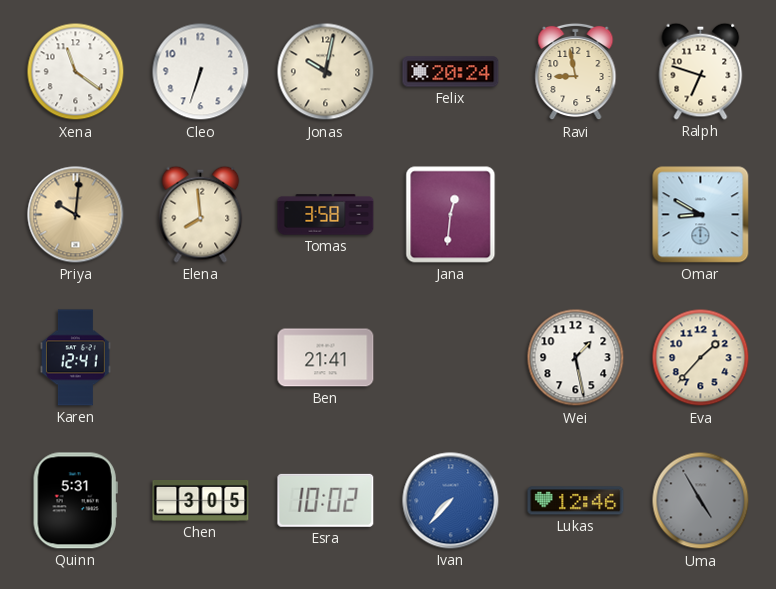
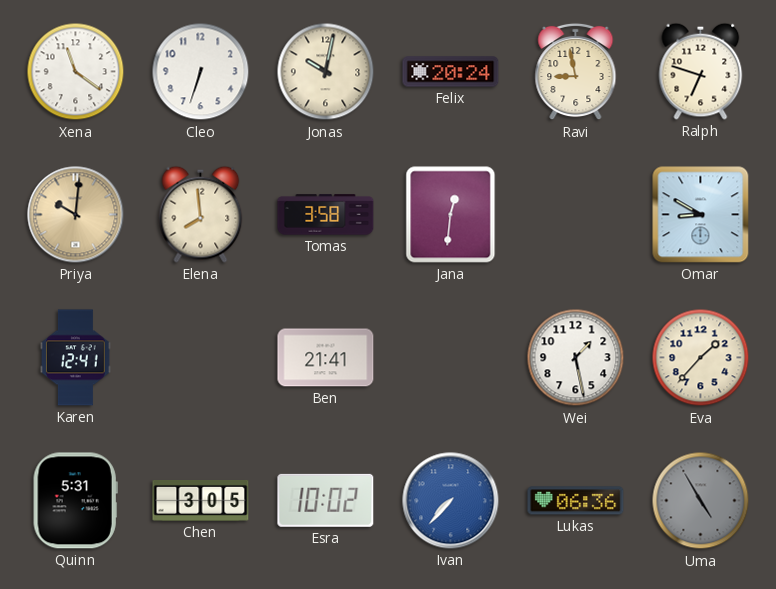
Lukas: 12:46 -> 06:36 (576, 501)
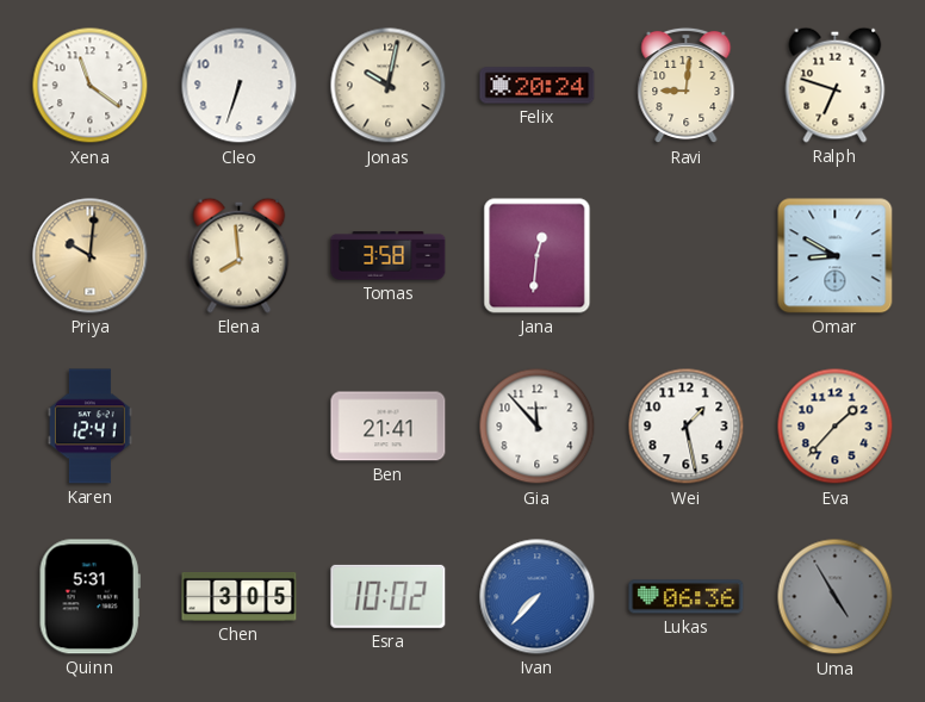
Ravi: 8:58 -> 9:01 (687, 86)
Gia: none -> 11:53 (538, 427)
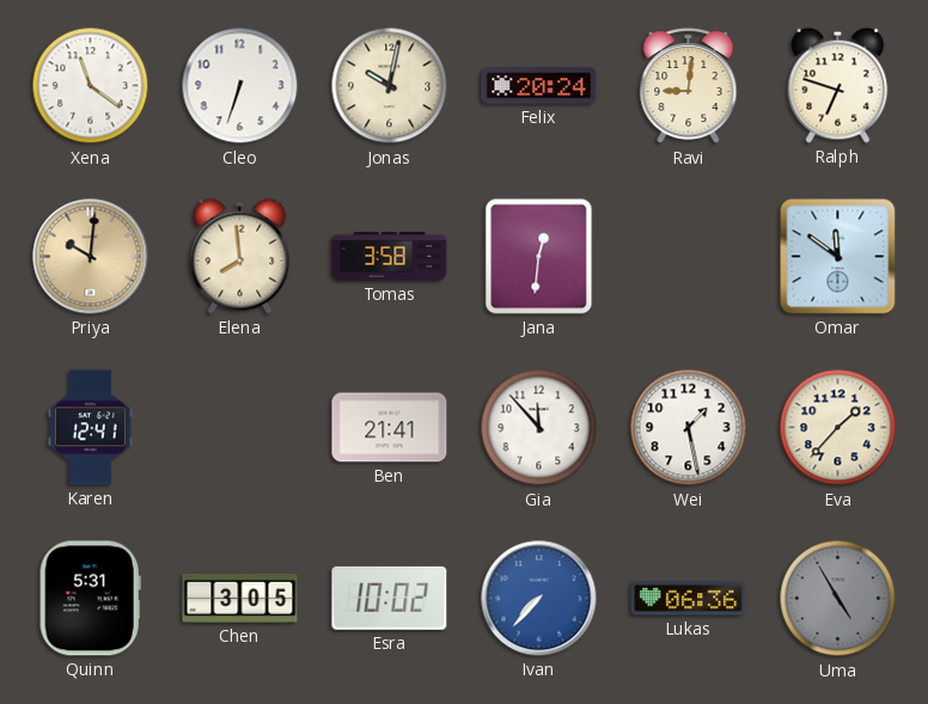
Omar: 8:50 -> 11:51 (838, 257)
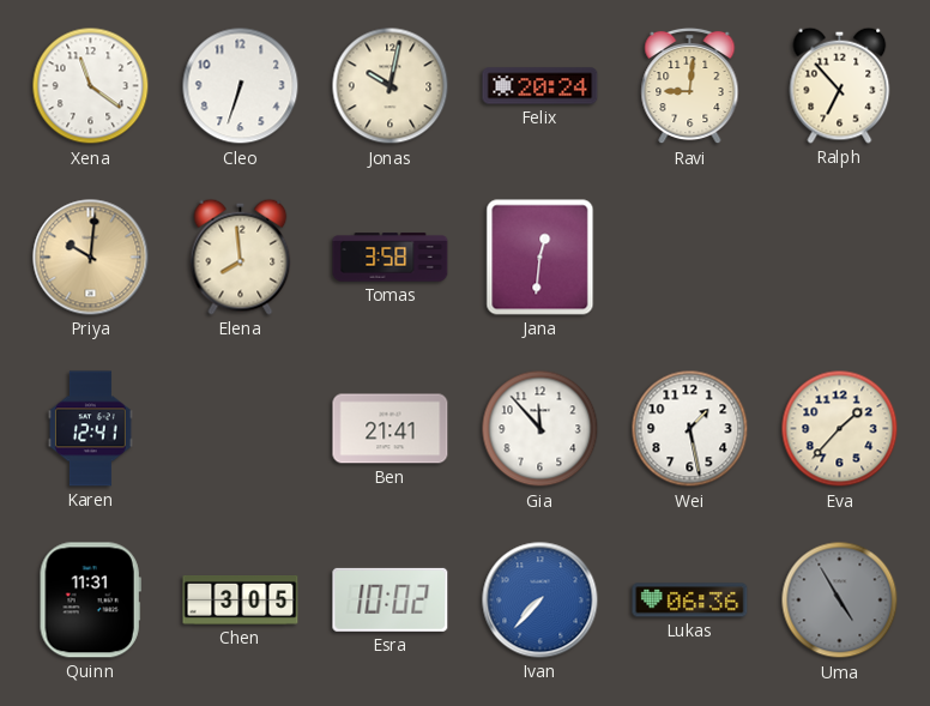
Ralph: 6:48 -> 6:53 (840, 85)
Omar: 11:51 -> none (838, 257)
Quinn: 5:31 -> 11:31 (90, 601)
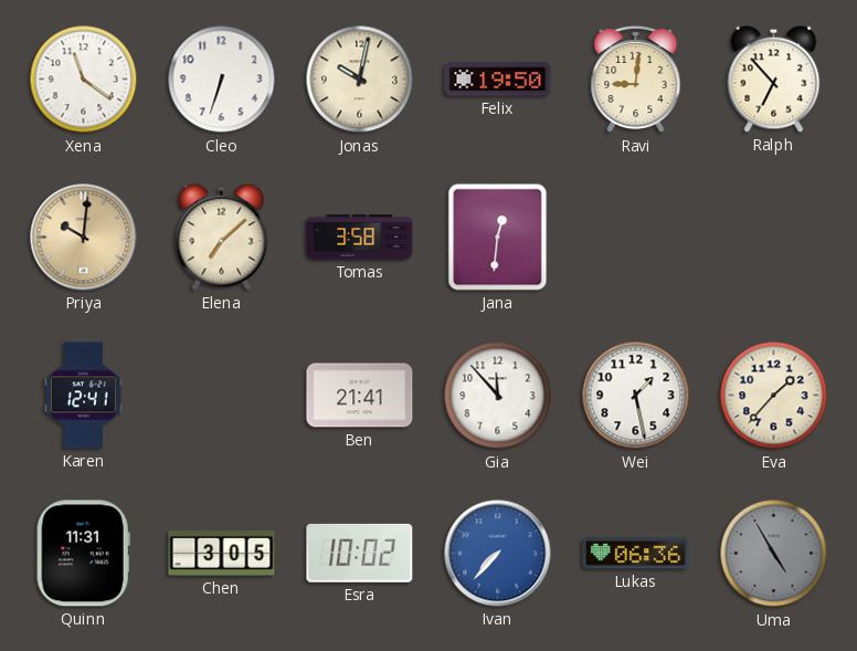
Felix: 20:24 -> 19:50 (498, 80)
Elena: 7:59 -> 7:08 (222, 237)
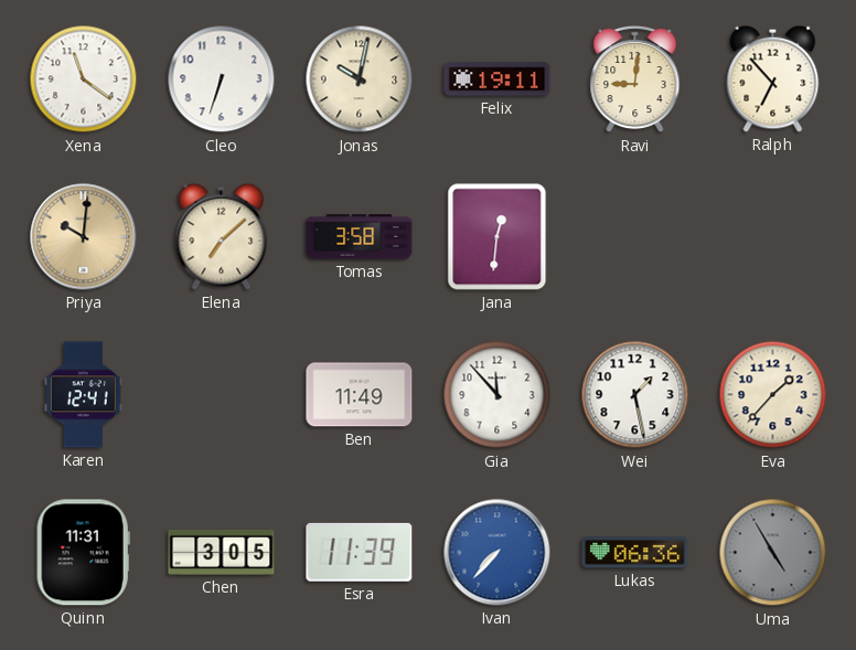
Felix: 19:50 -> 19:11 (497, 79)
Ben: 21:41 -> 11:49 (360, 395)
Esra: 10:02 -> 11:39 (360, 552)
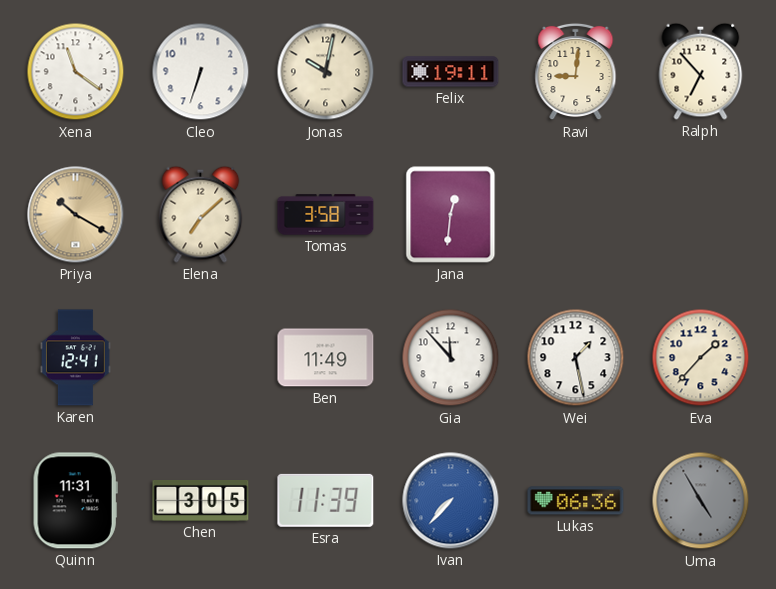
Priya: 10:01 -> 10:20 (76, 215)
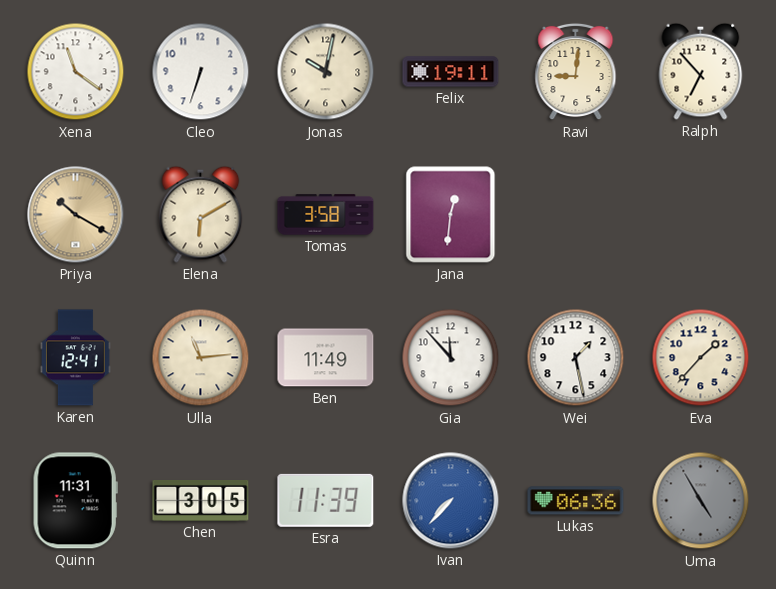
Elena: 7:08 -> 6:10 (201, 214)
Ulla: none -> 11:14 (201, 358)
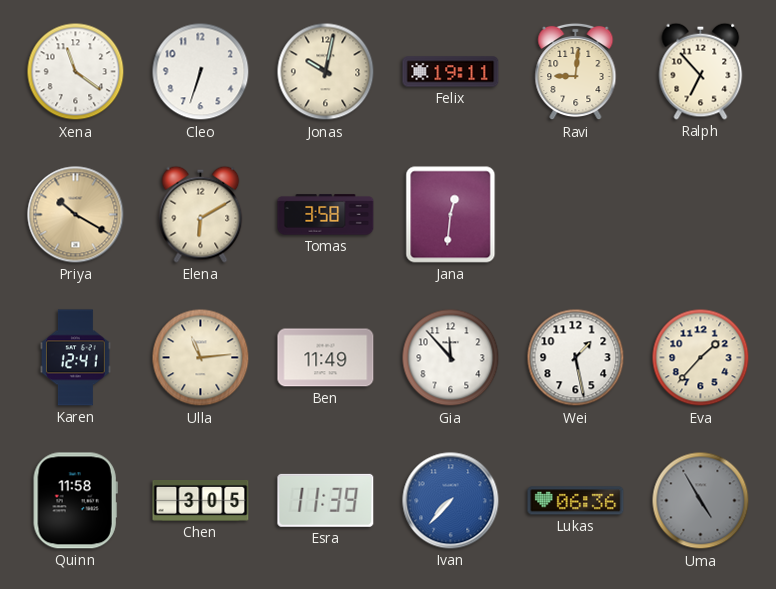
Quinn: 11:31 -> 11:58 (75, 501)
